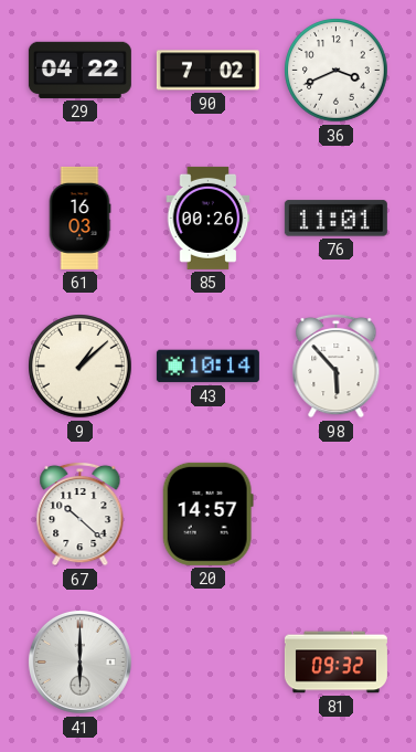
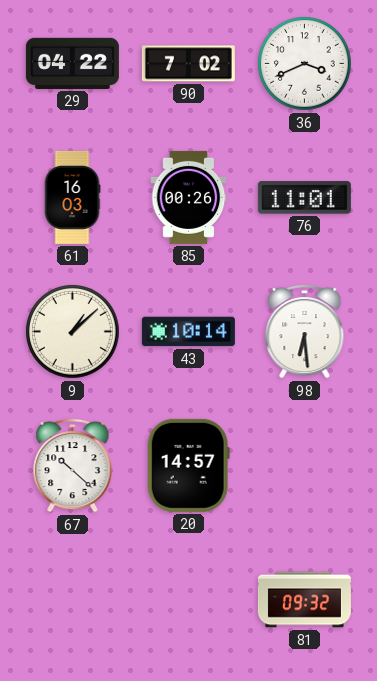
98: 5:53 -> 6:29 (305, 331)
41: 6:00 -> none (79, 661)
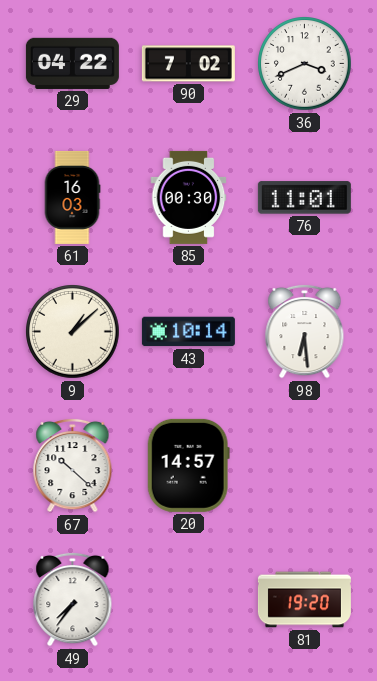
85: 00:26 -> 00:30 (189, 197)
49: none -> 7:36 (73, 599)
81: 09:32 -> 19:20 (304, 600)
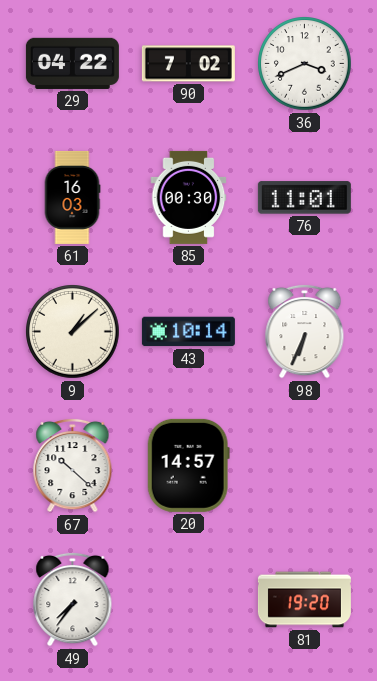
98: 6:29 -> 6:34 (305, 331)
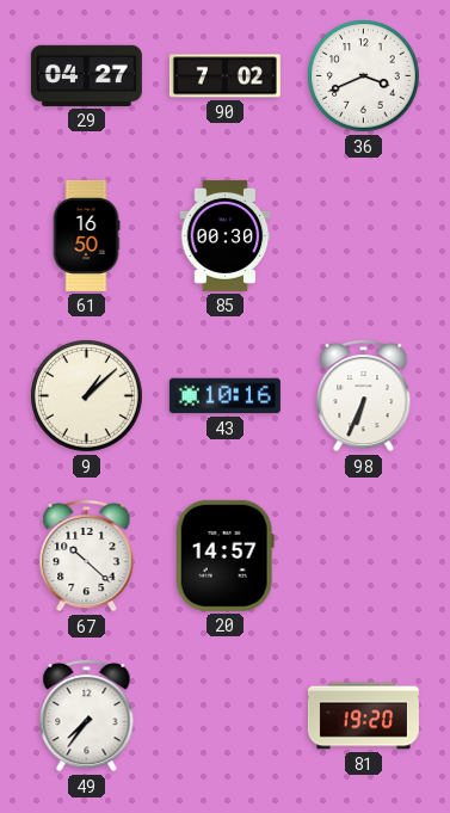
29: 04:22 -> 04:27 (86, 75)
61: 16:03 -> 16:50 (86, 235)
76: 11:01 -> none (304, 198)
43: 10:14 -> 10:16 (224, 396)
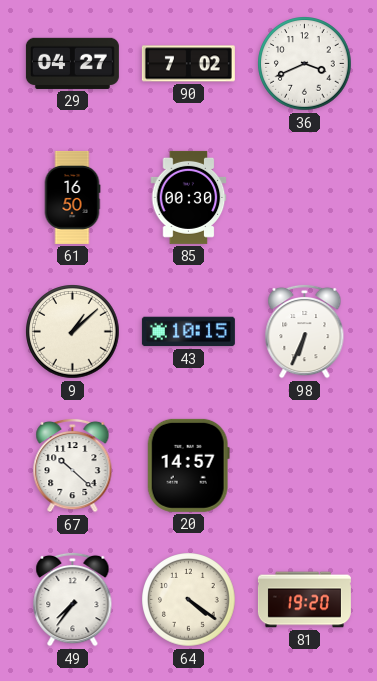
43: 10:16 -> 10:15 (188, 332)
64: none -> 4:21 (189, 600)
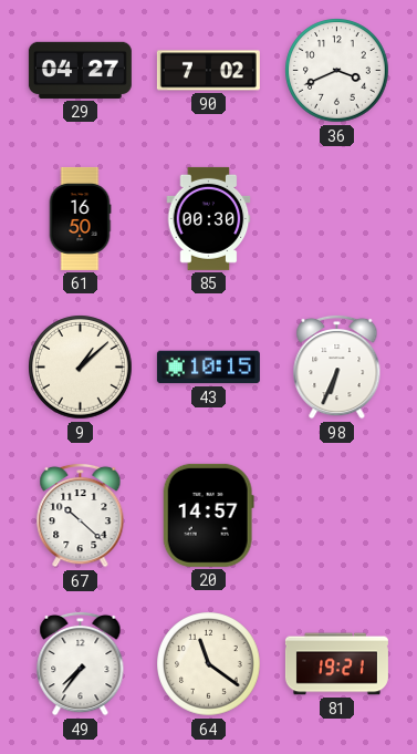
64: 4:21 -> 11:21 (209, 664)
81: 19:20 -> 19:21 (336, 664)
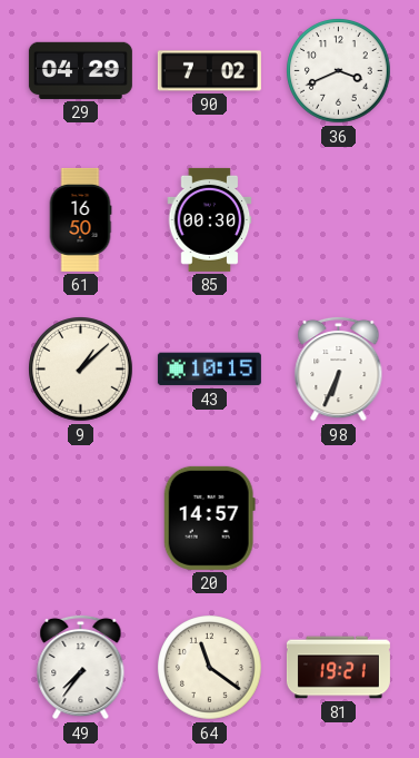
29: 04:27 -> 04:29 (80, 70)
67: 10:22 -> none (81, 515)
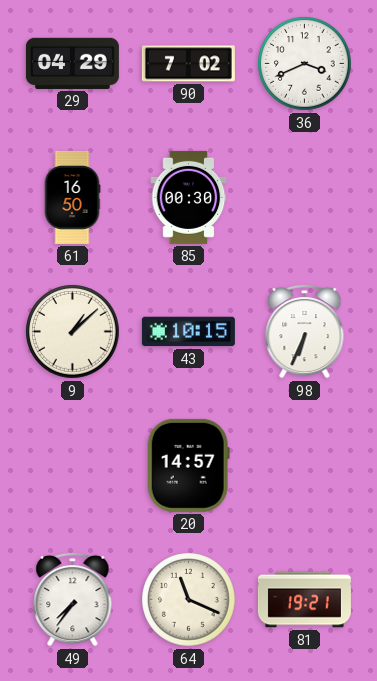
64: 11:21 -> 11:19 (189, 600)
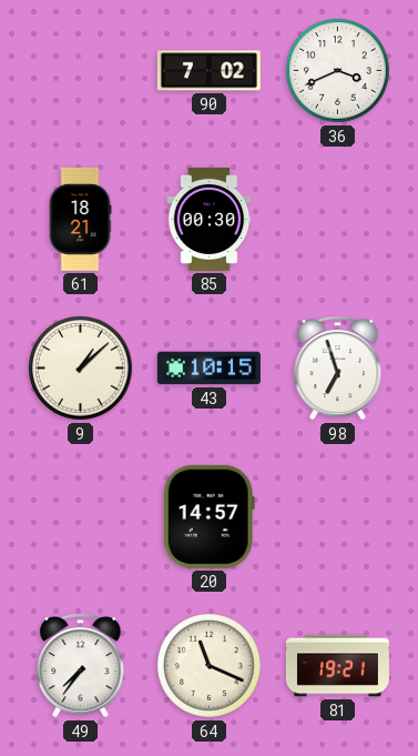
29: 04:29 -> none (72, 63)
61: 16:50 -> 18:21 (80, 219)
98: 6:34 -> 6:57 (338, 367)
